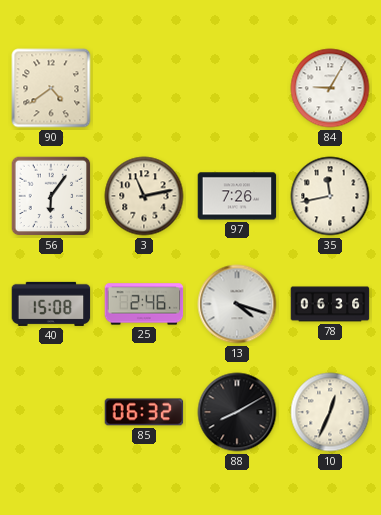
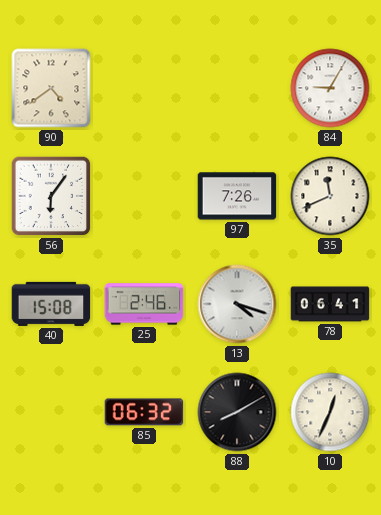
3: 11:13 -> none (144, 196)
35: 11:43 -> 11:41 (330, 196)
78: 06:36 -> 06:41 (330, 304)
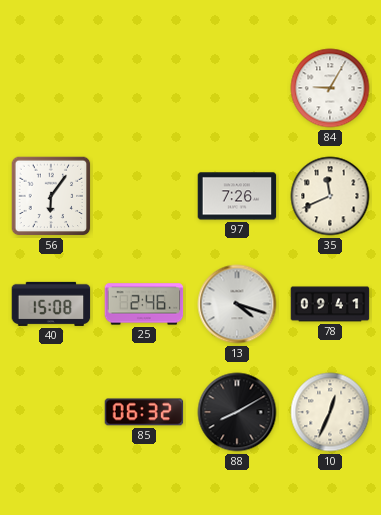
90: 4:39 -> none (51, 88)
78: 06:41 -> 09:41 (330, 304)
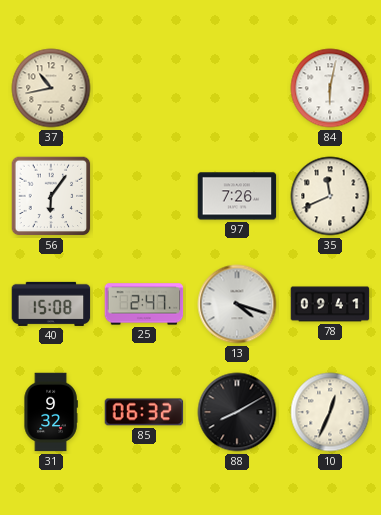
37: none -> 10:43 (51, 88)
84: 9:05 -> 6:02 (330, 88)
25: 2:46 -> 2:47 (144, 304)
31: none -> 9:32 (51, 412)
